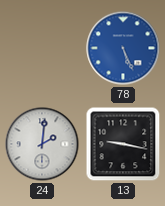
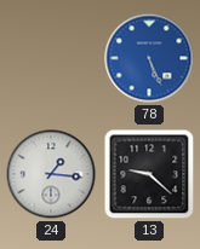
24: 2:01 -> 1:16 (51, 174)
13: 9:17 -> 9:22 (149, 174)
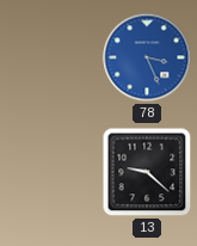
78: 5:26 -> 3:26 (147, 57)
24: 1:16 -> none (51, 174)
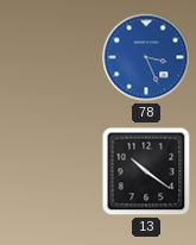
13: 9:22 -> 10:21 (146, 171)
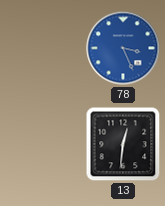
13: 10:21 -> 12:31 (123, 144)
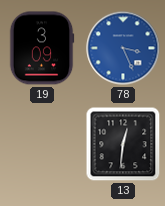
19: none -> 3:09 (42, 48)
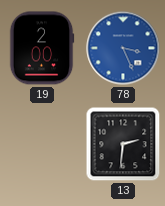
19: 3:09 -> 2:00 (42, 48)
13: 12:31 -> 2:31 (123, 144)
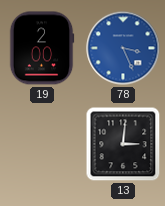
13: 2:31 -> 3:01 (123, 144)
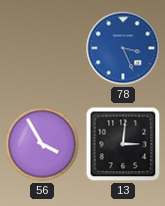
19: 2:00 -> none (42, 48)
56: none -> 3:55 (42, 144)
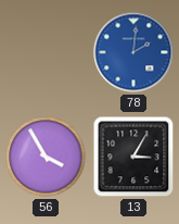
78: 3:26 -> 2:01 (133, 52)
13: 3:01 -> 3:05 (133, 157)
